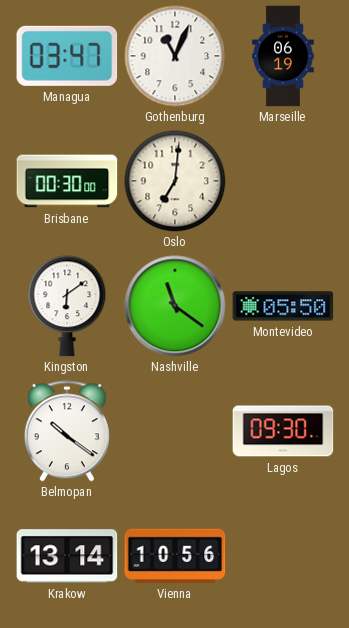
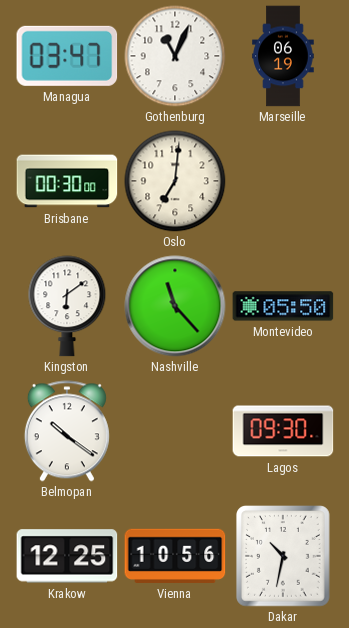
Nashville: 11:21 -> 11:23 (175, 306)
Krakow: 13:14 -> 12:25 (67, 556)
Dakar: none -> 10:32 (284, 557)
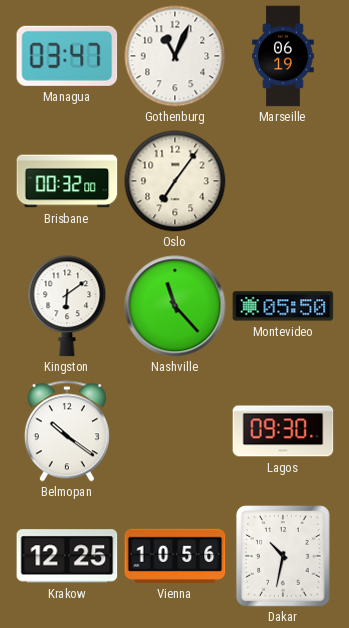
Brisbane: 00:30 -> 00:32 (67, 181)
Oslo: 7:01 -> 7:06 (175, 181)
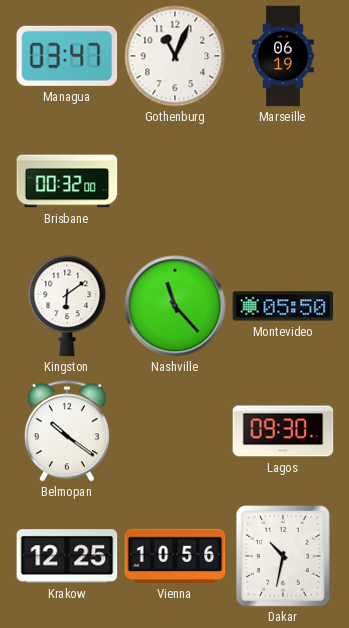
Oslo: 7:06 -> none (175, 181)
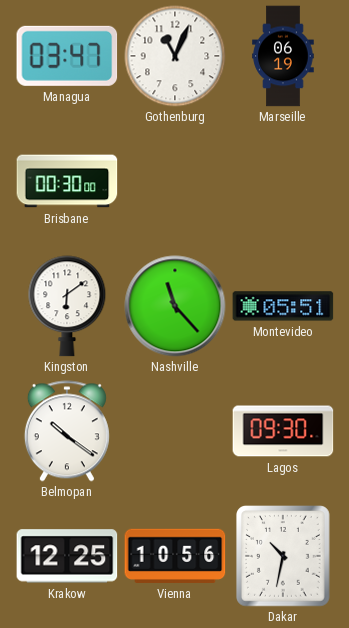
Brisbane: 00:32 -> 00:30 (67, 181)
Montevideo: 05:50 -> 05:51 (283, 306)
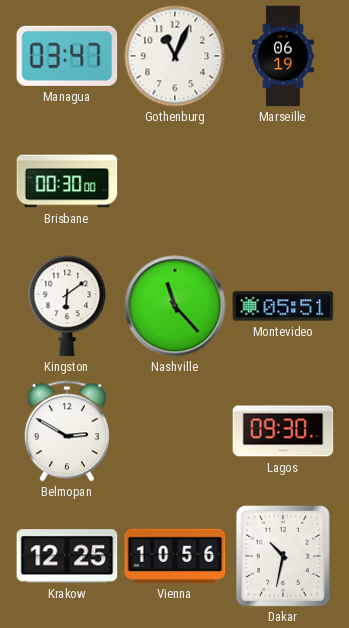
Belmopan: 10:21 -> 2:50 (67, 431)
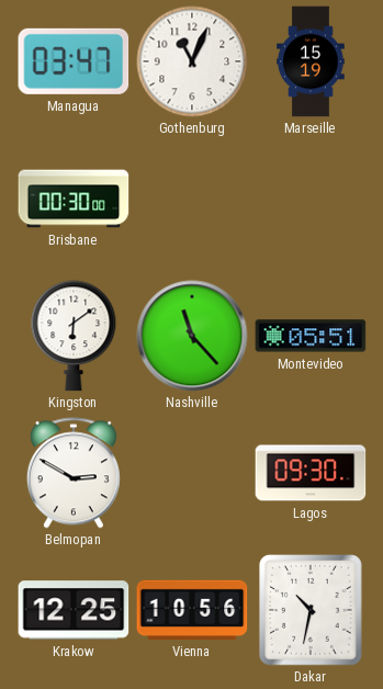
Marseille: 06:19 -> 15:19 (311, 61)
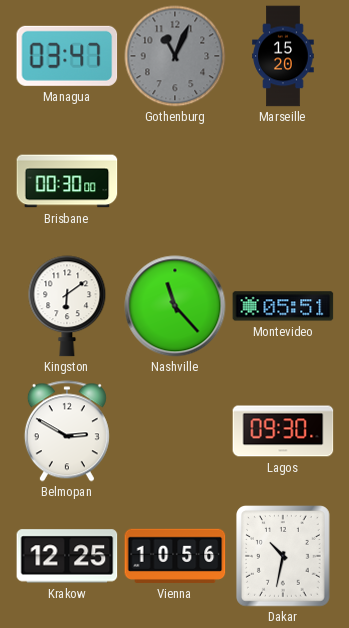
Gothenburg dial: white -> grey (175, 56)
Marseille: 15:19 -> 15:20 (283, 56)
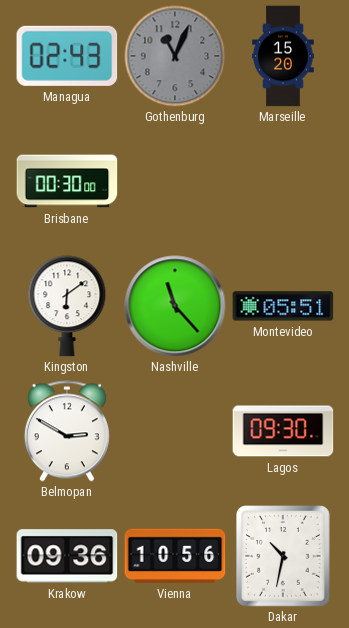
Managua: 03:47 -> 02:43 (67, 56)
Krakow: 12:25 -> 09:36 (67, 556)
